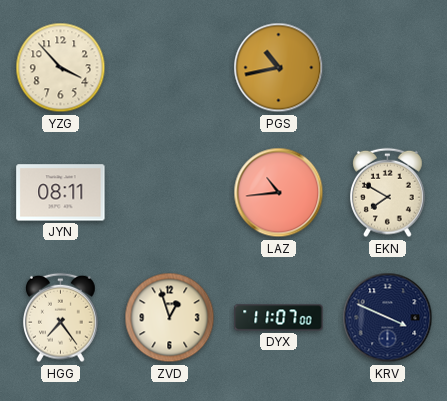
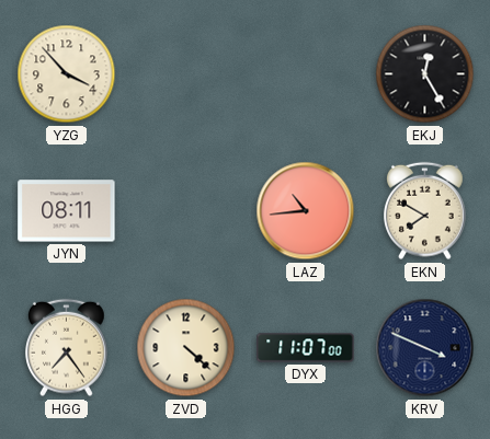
PGS: 10:43 -> none (279, 68)
EKJ: none -> 12:25 (425, 74)
ZVD: 12:57 -> 4:22 (186, 348)
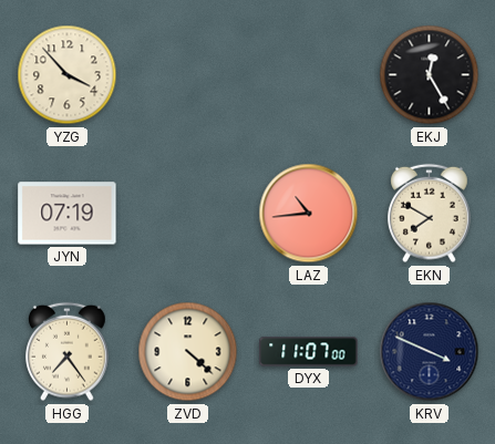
JYN: 08:11 -> 07:19 (68, 214)
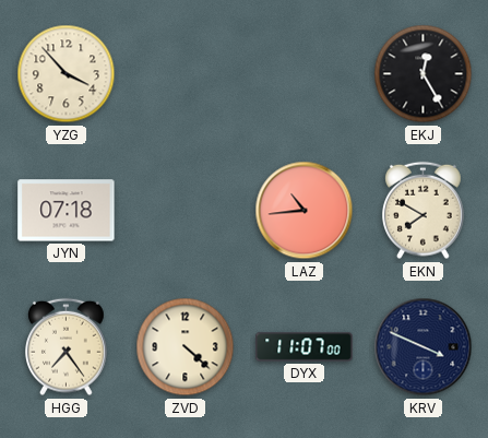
JYN: 07:19 -> 07:18 (67, 211)
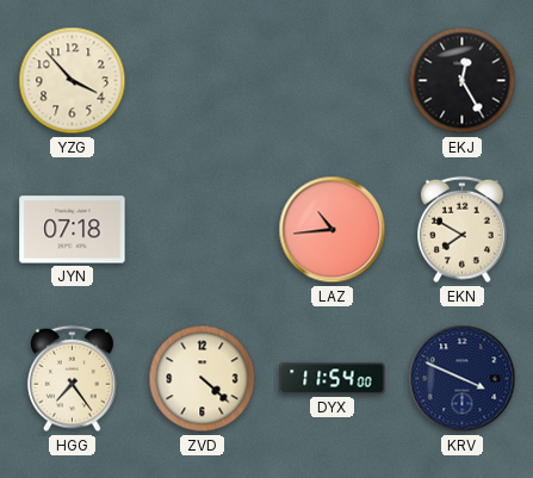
DYX: 11:07 -> 11:54 (333, 379)
